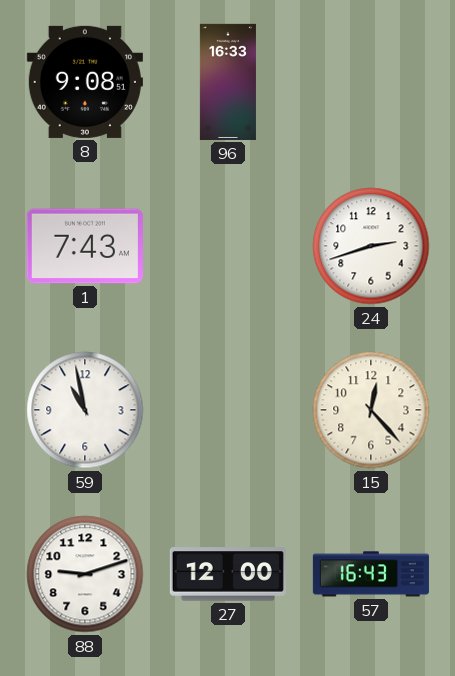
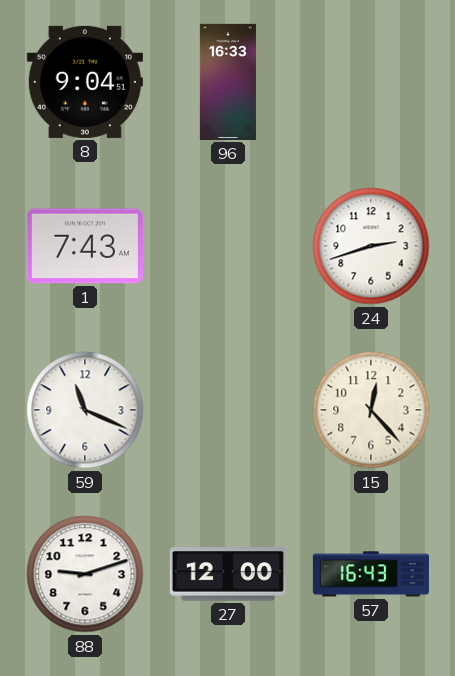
8: 9:08 -> 9:04 (85, 82)
59: 10:58 -> 11:19 (85, 410)
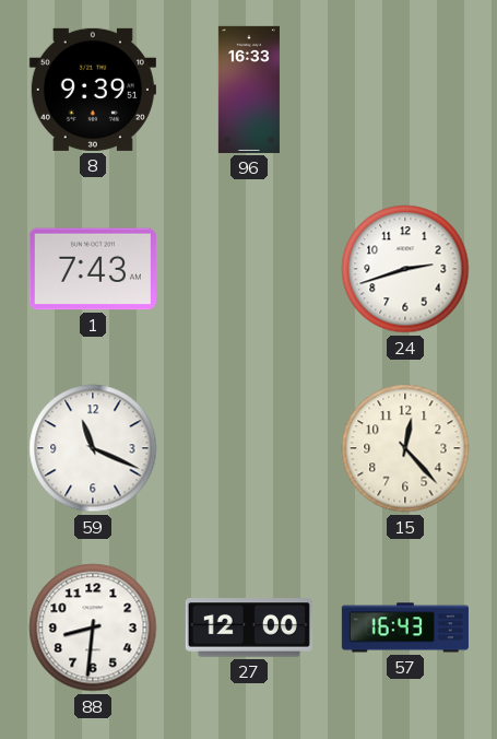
8: 9:04 -> 9:39 (93, 90)
88: 9:12 -> 8:31 (93, 627)
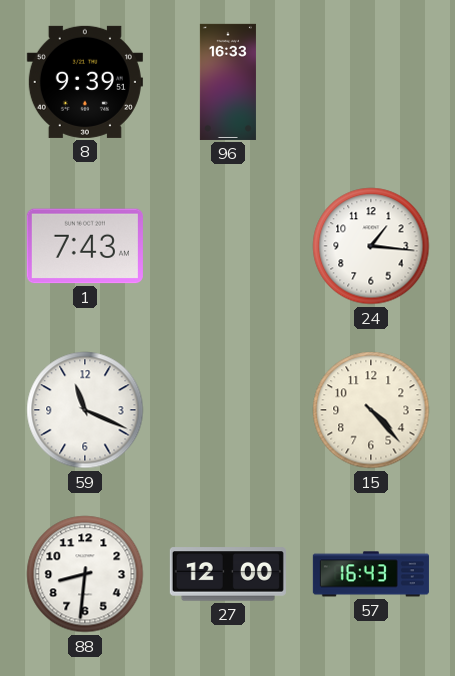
24: 2:42 -> 1:16 (371, 246)
15: 12:23 -> 4:23 (371, 410)
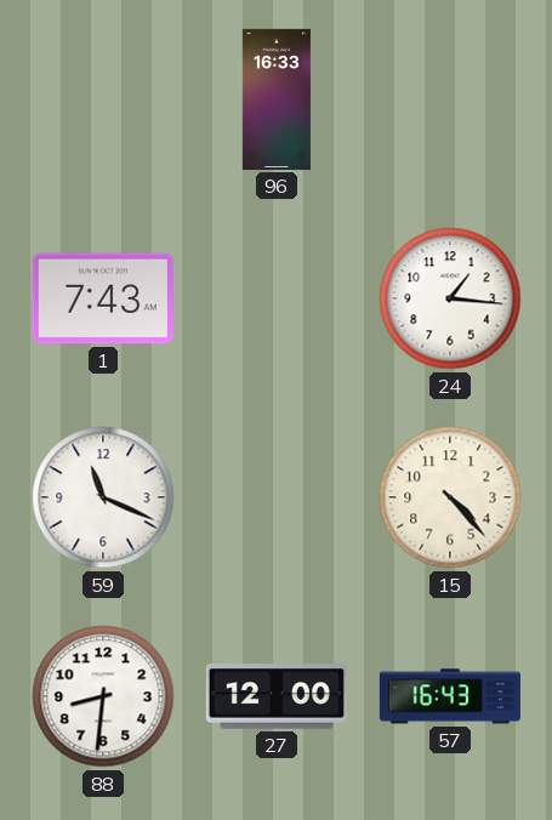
8: 9:39 -> none (85, 82)
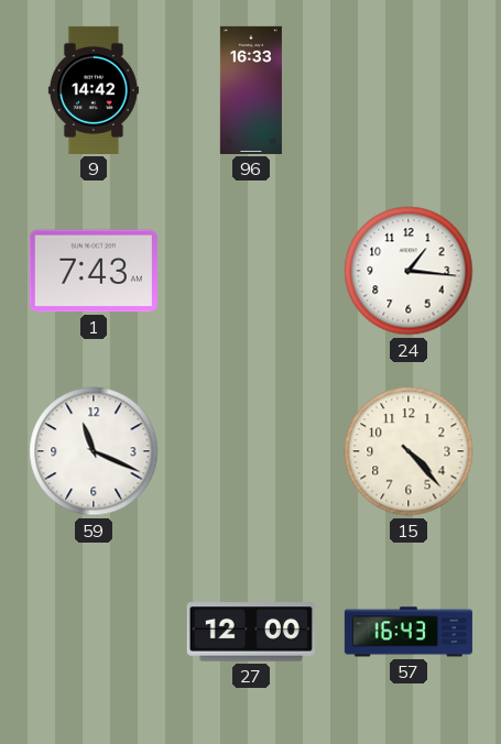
9: none -> 14:42 (94, 90)
88: 8:31 -> none (103, 696)
